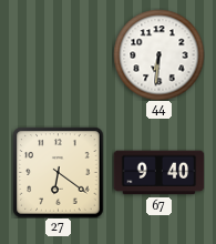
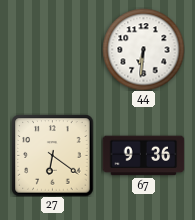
67: 9:40 -> 9:36 (143, 156)
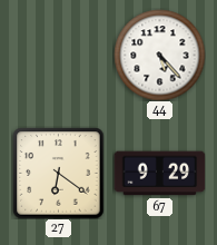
44: 6:31 -> 5:23 (159, 55)
67: 9:36 -> 9:29 (159, 174)
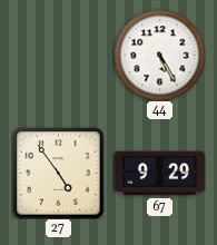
44: 5:23 -> 5:25 (159, 55)
27: 6:21 -> 4:54 (58, 173)
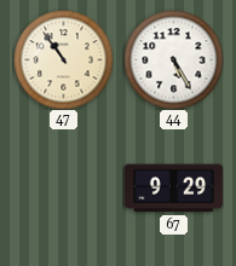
47: none -> 10:54 (63, 59)
27: 4:54 -> none (58, 173)
